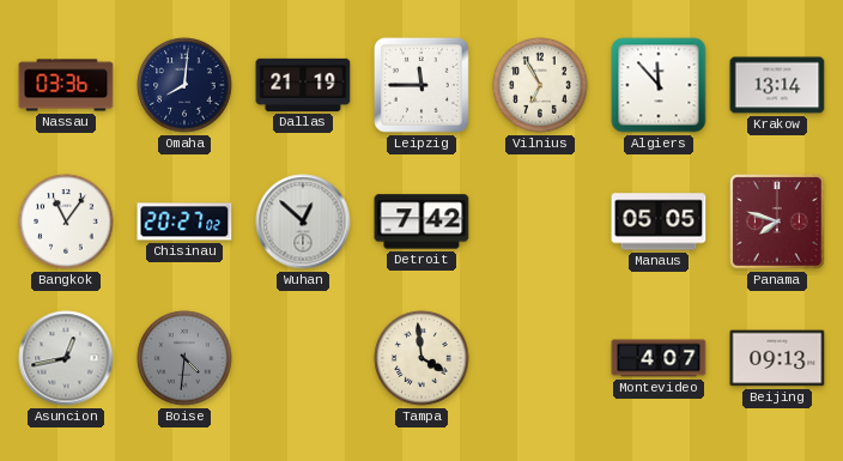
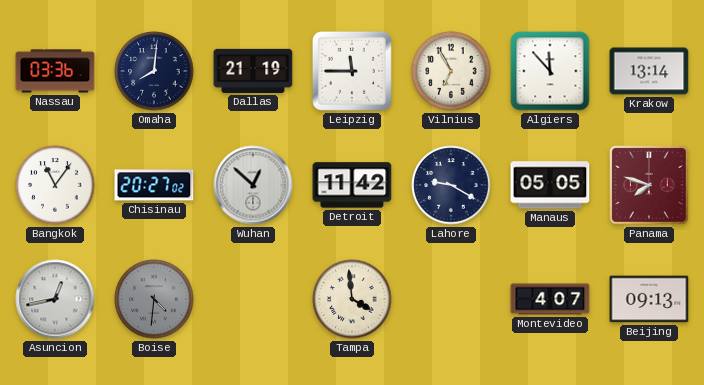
Detroit: 7:42 -> 11:42 (352, 185)
Lahore: none -> 9:20 (451, 185)
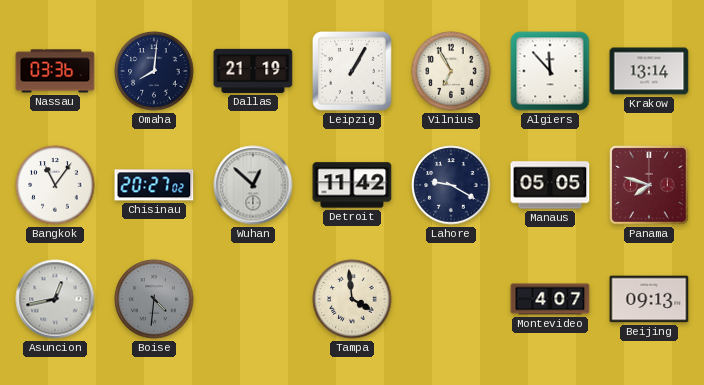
Leipzig: 11:45 -> 1:05 (352, 71)
